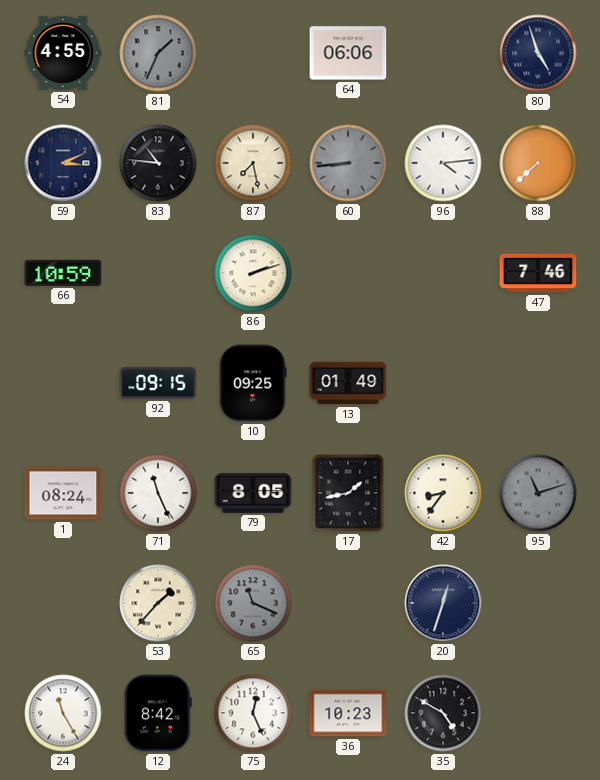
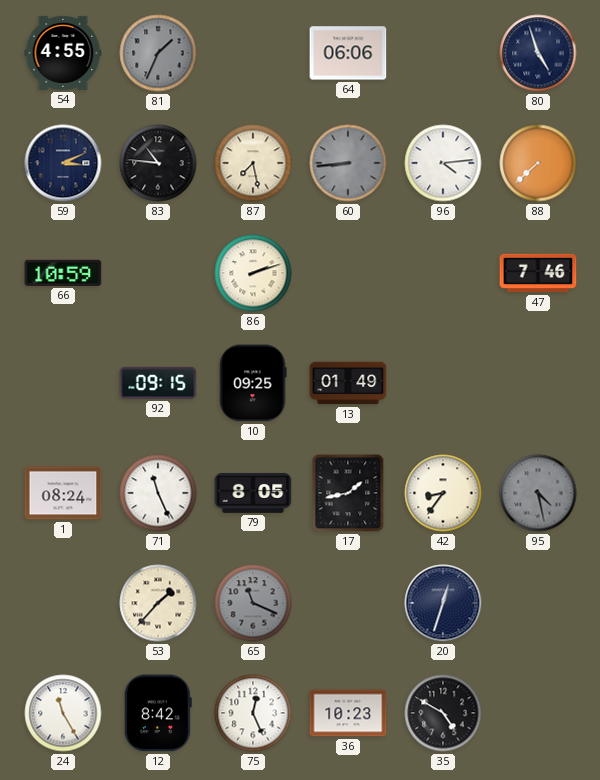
95: 11:12 -> 4:28 (538, 493)
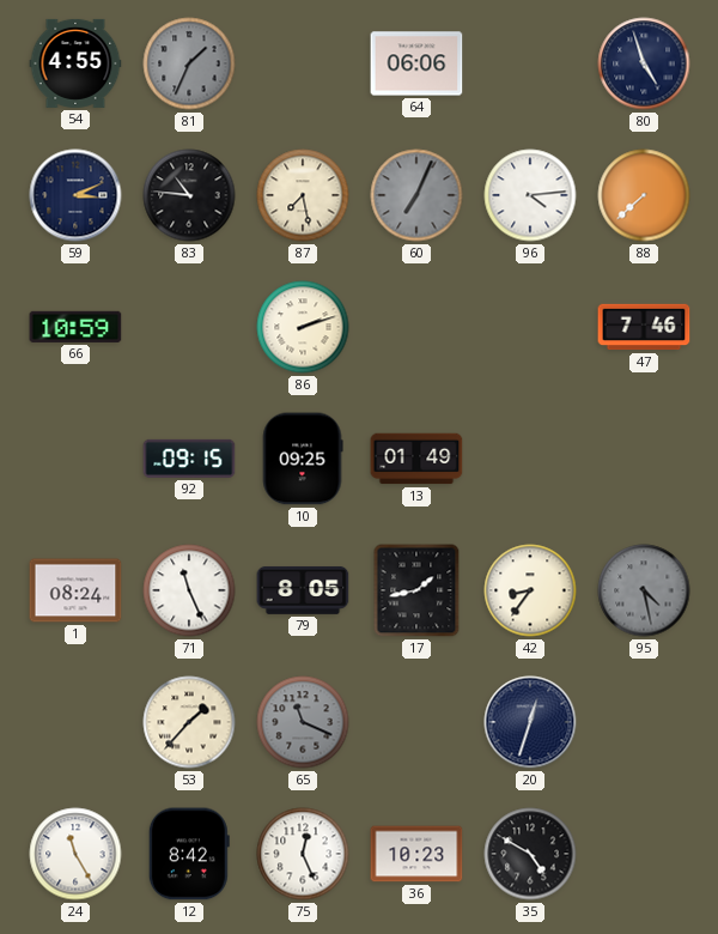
60: 8:44 -> 7:04 (416, 195)
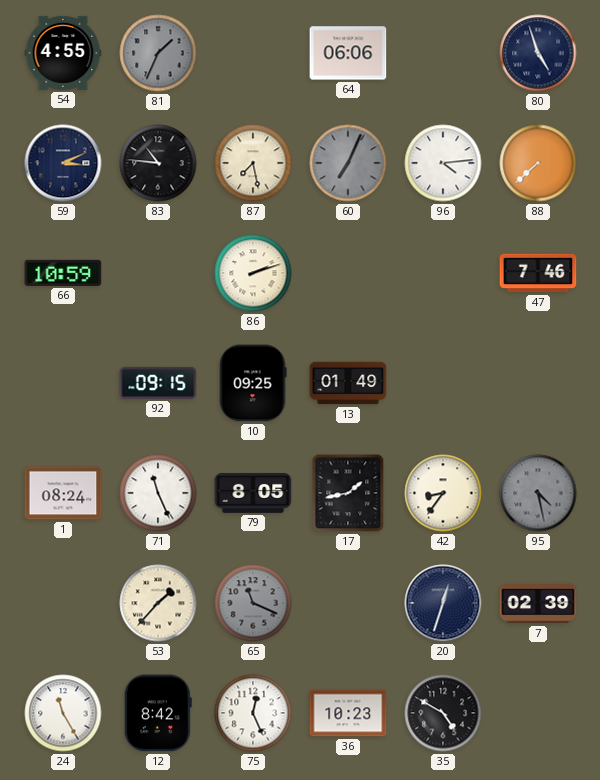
7: none -> 02:39 (538, 603)
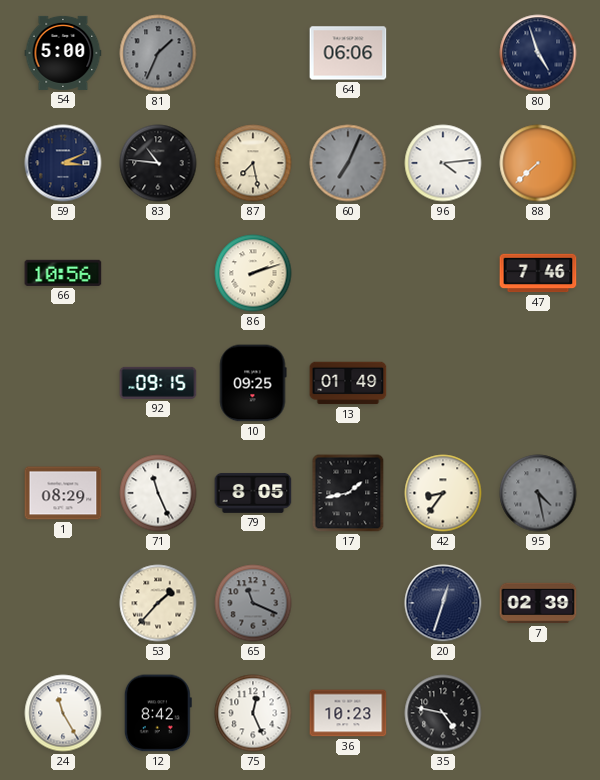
54: 4:55 -> 5:00 (63, 53)
66: 10:59 -> 10:56 (63, 273)
1: 08:24 -> 08:29 (63, 493)
35: 4:50 -> 4:47 (443, 713)
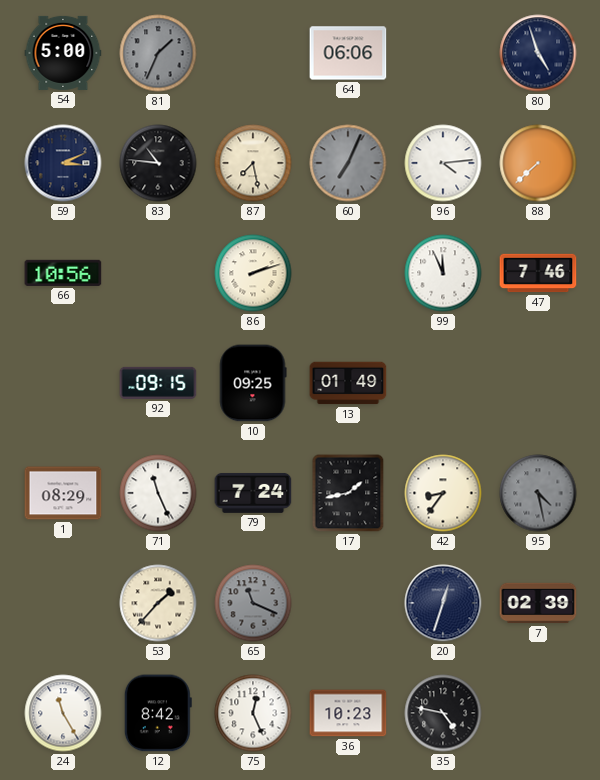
99: none -> 11:56 (443, 273)
79: 8:05 -> 7:24 (253, 493)
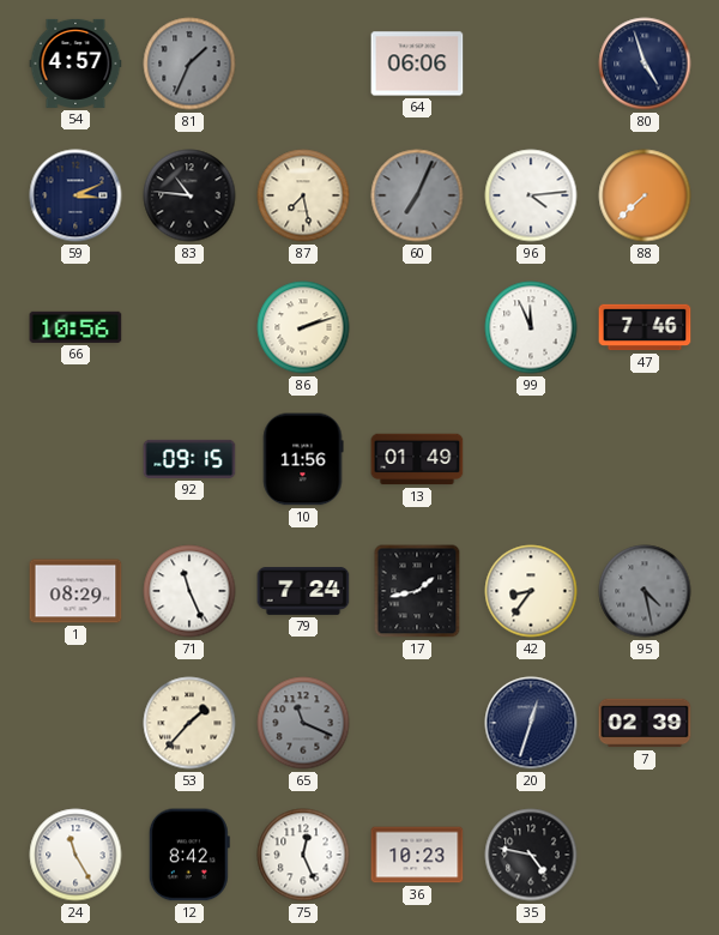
54: 5:00 -> 4:57 (75, 64)
10: 09:25 -> 11:56 (303, 459)
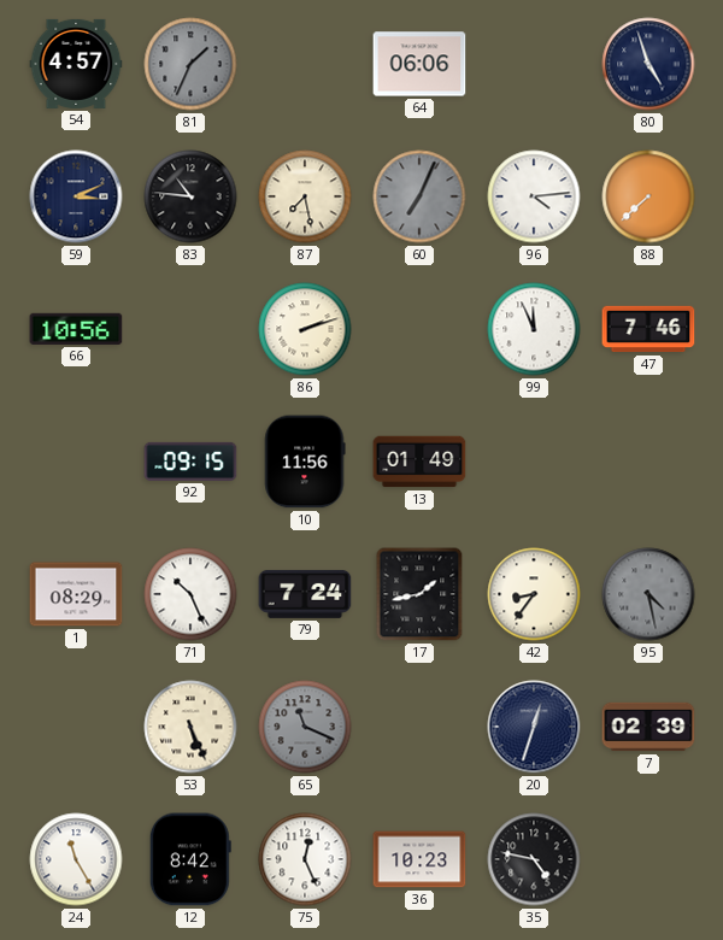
71: 11:26 -> 10:26 (190, 594)
53: 1:37 -> 5:26 (190, 727)
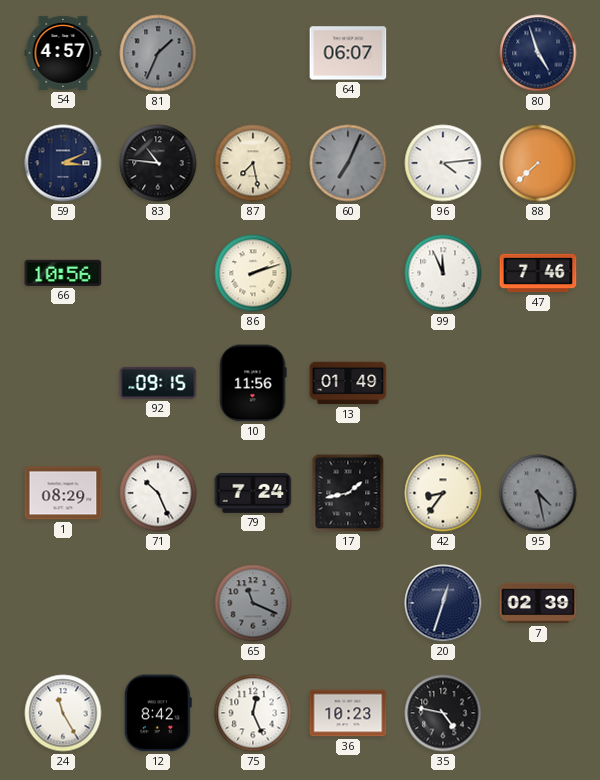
64: 06:06 -> 06:07 (348, 53)
53: 5:26 -> none (190, 727)
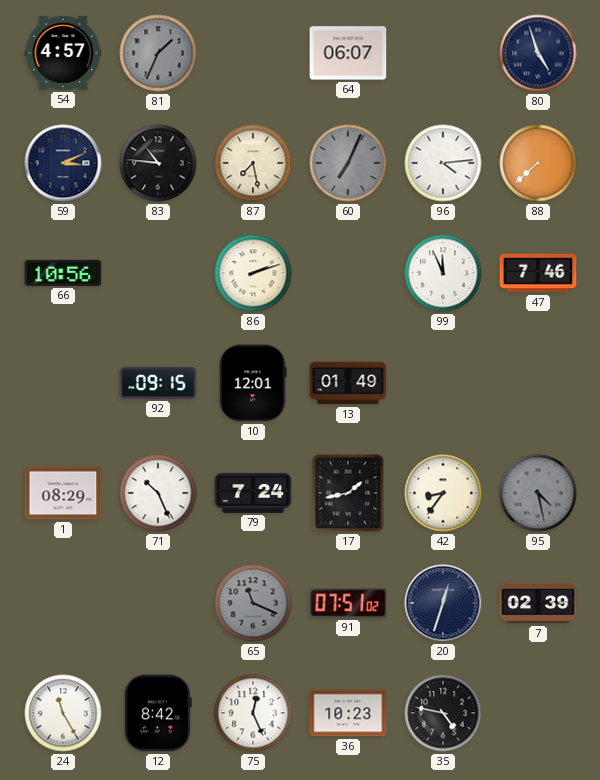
10: 11:56 -> 12:01 (253, 383)
91: none -> 07:51 (348, 603)
